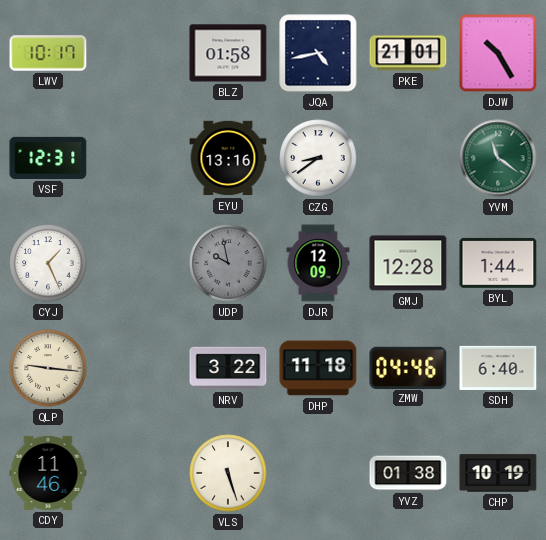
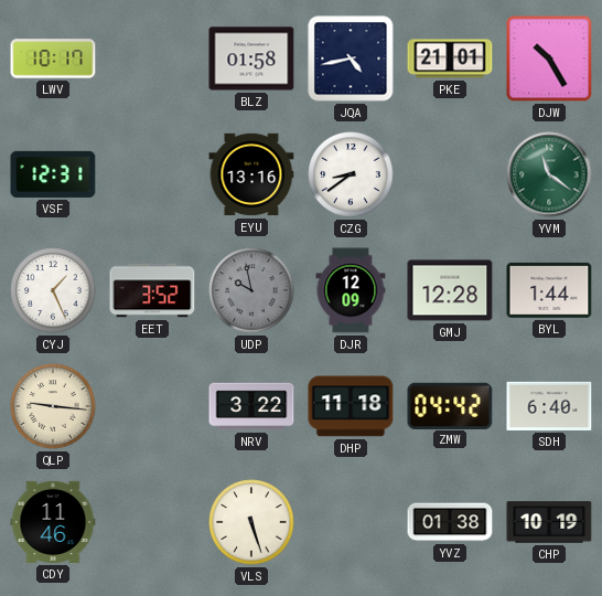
EET: none -> 3:52 (152, 290)
ZMW: 04:46 -> 04:42 (450, 405)
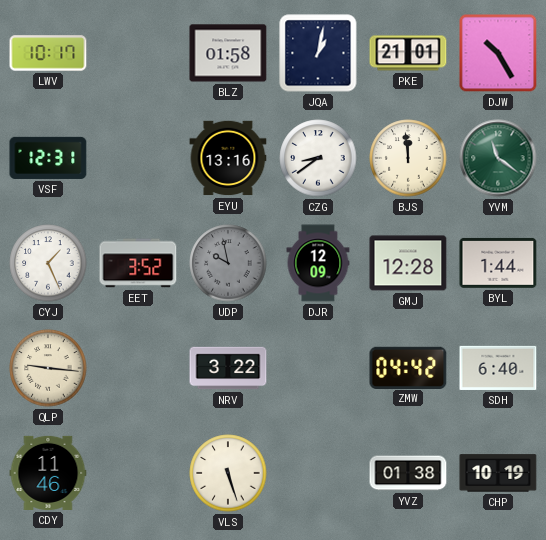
JQA: 4:43 -> 1:02 (318, 53)
BJS: none -> 11:59 (408, 158)
DHP: 11:18 -> none (351, 406)
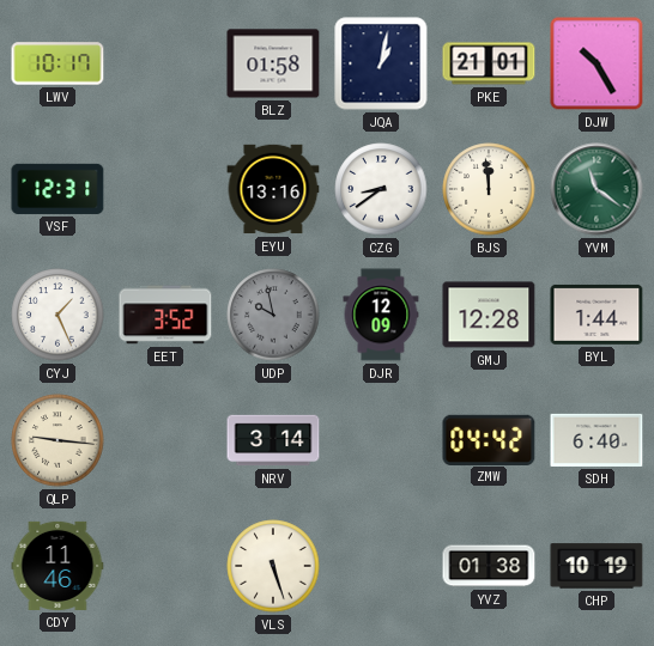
NRV: 3:22 -> 3:14 (273, 440)
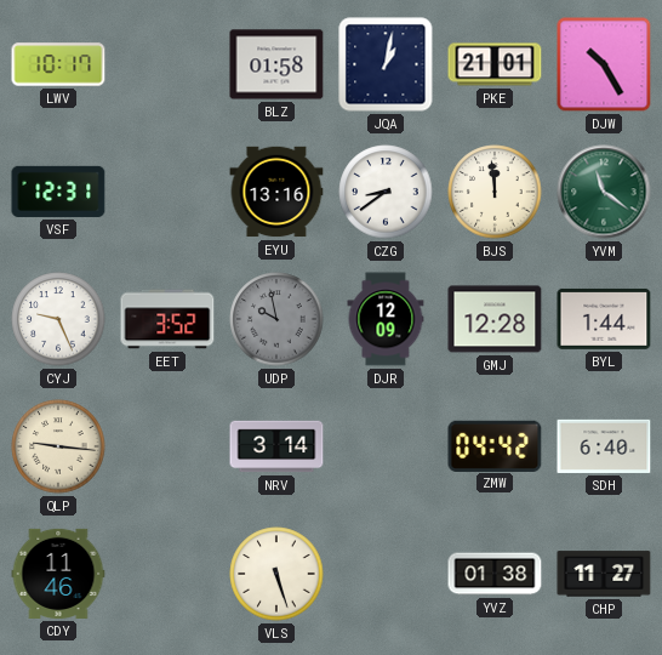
CYJ: 1:26 -> 9:26 (58, 319)
CHP: 10:19 -> 11:27 (604, 574)
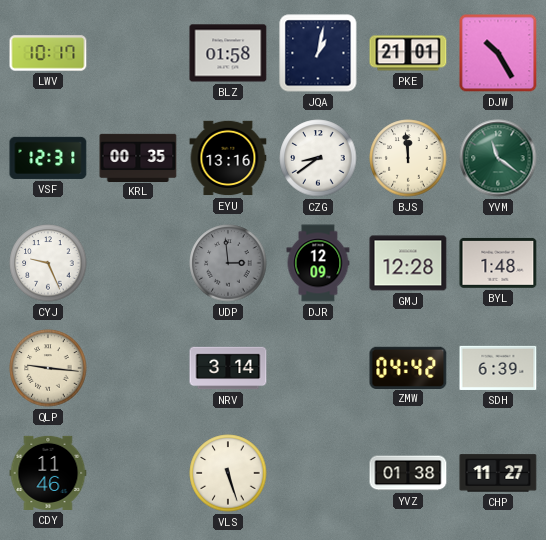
KRL: none -> 00:35 (138, 157)
EET: 3:52 -> none (167, 319)
UDP: 9:58 -> 2:59 (228, 263)
BYL: 1:44 -> 1:48 (498, 263)
SDH: 6:40 -> 6:39 (498, 368)
